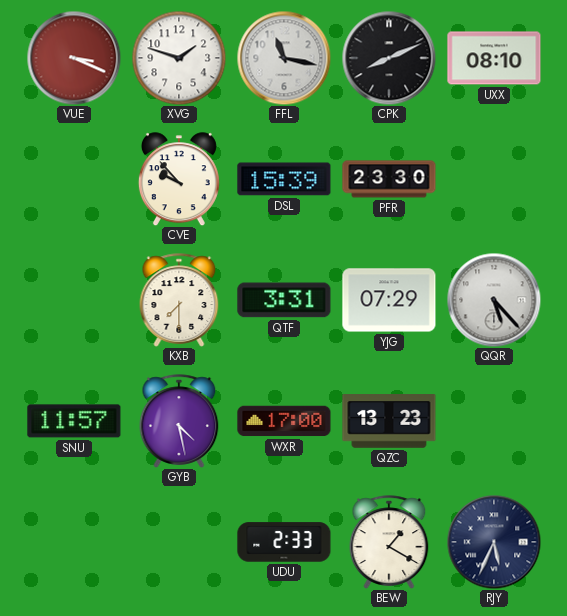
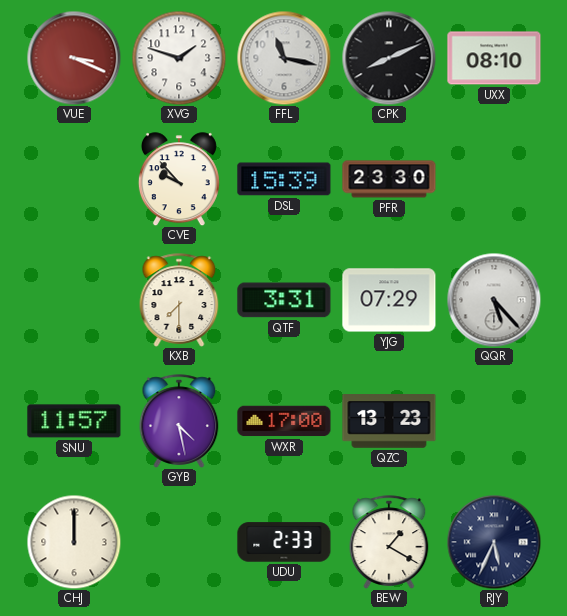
CHJ: none -> 12:00 (74, 542)
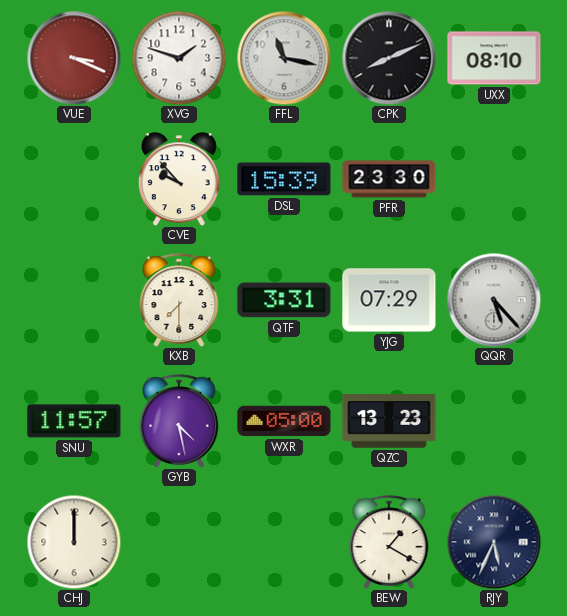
WXR: 17:00 -> 05:00 (284, 421)
UDU: 2:33 -> none (284, 542)
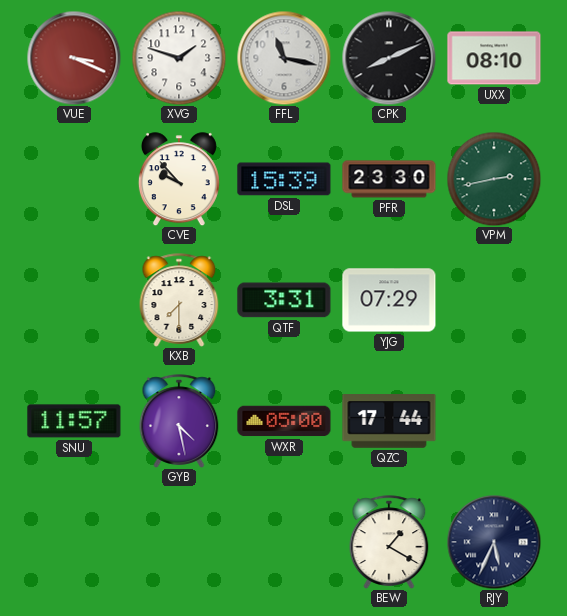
VPM: none -> 2:43 (494, 179)
QQR: 5:23 -> none (494, 300)
QZC: 13:23 -> 17:44 (389, 421)
CHJ: 12:00 -> none (74, 542)
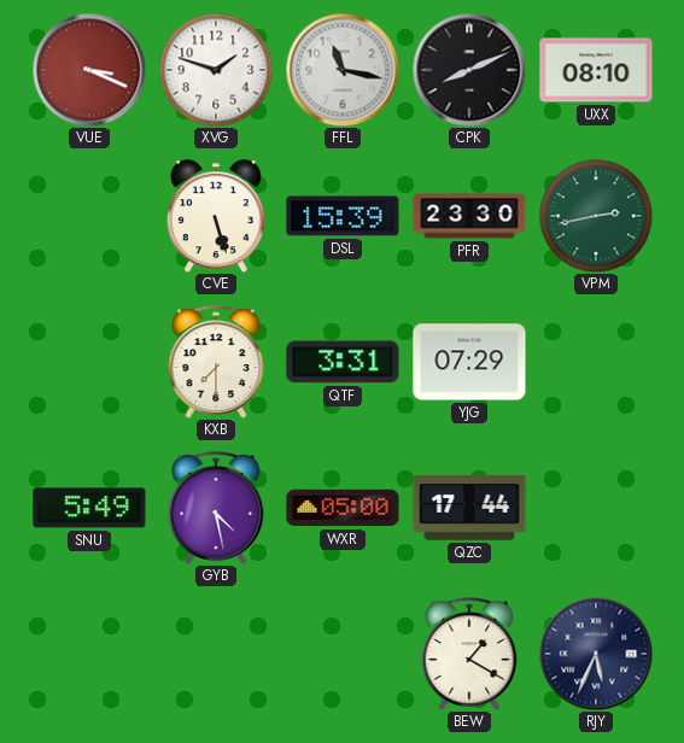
CVE: 9:53 -> 5:27 (216, 216)
SNU: 11:57 -> 5:49 (89, 508)
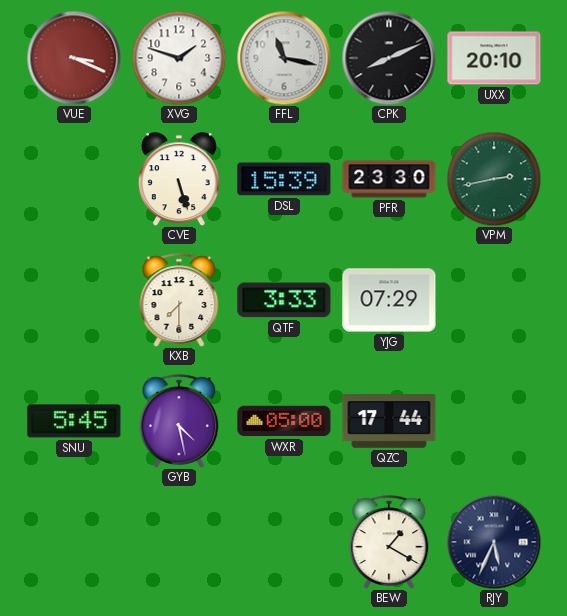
UXX: 08:10 -> 20:10 (494, 58)
QTF: 3:31 -> 3:33 (284, 300)
SNU: 5:49 -> 5:45 (74, 421)
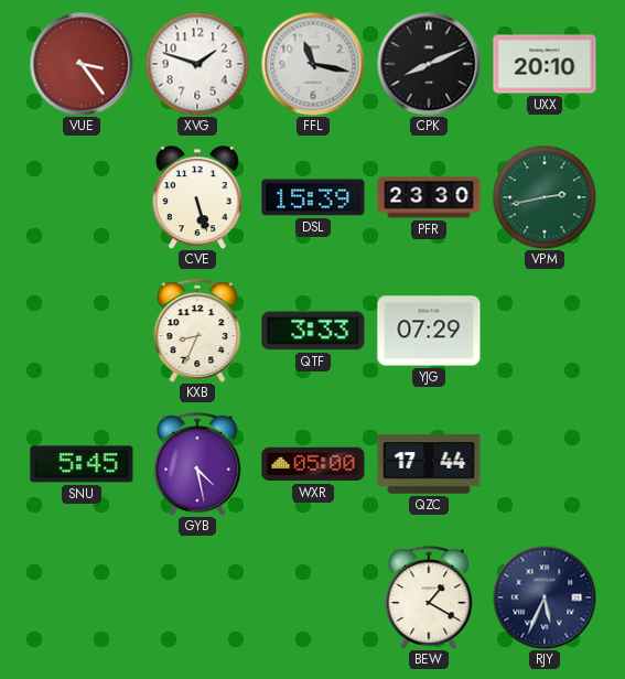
VUE: 3:19 -> 3:24 (82, 64)
KXB: 7:30 -> 8:34 (197, 331)
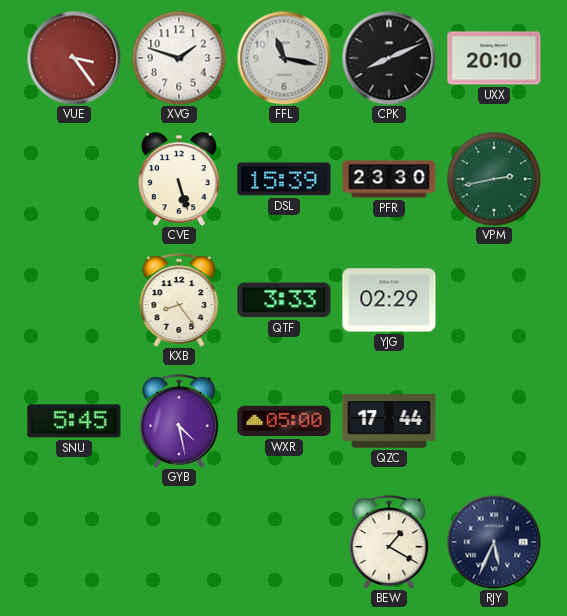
KXB: 8:34 -> 8:24 (179, 300)
YJG: 07:29 -> 02:29 (389, 300)
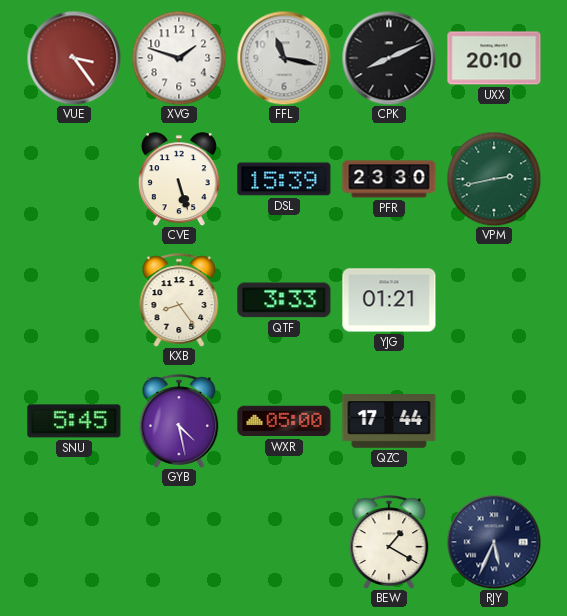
YJG: 02:29 -> 01:21 (389, 300)
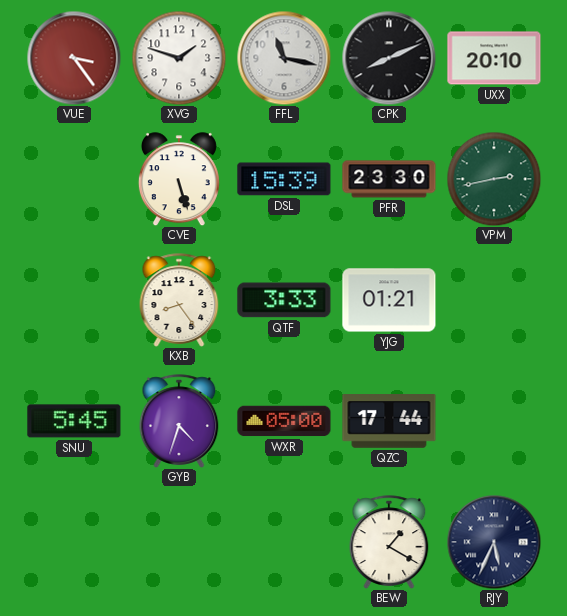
GYB: 4:28 -> 4:33 (179, 421)
